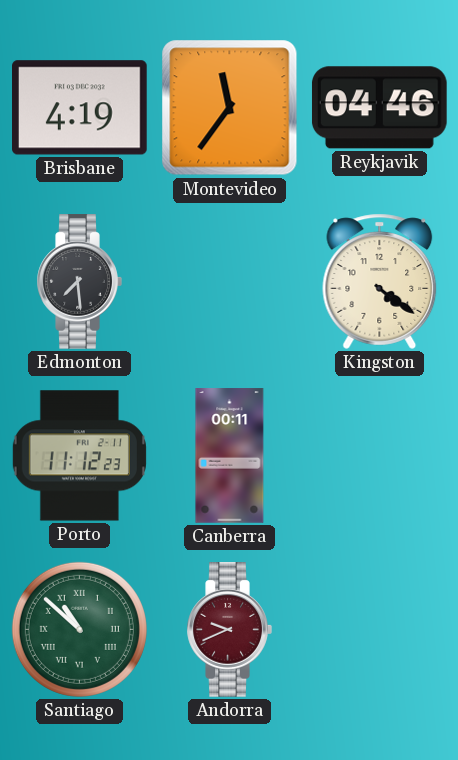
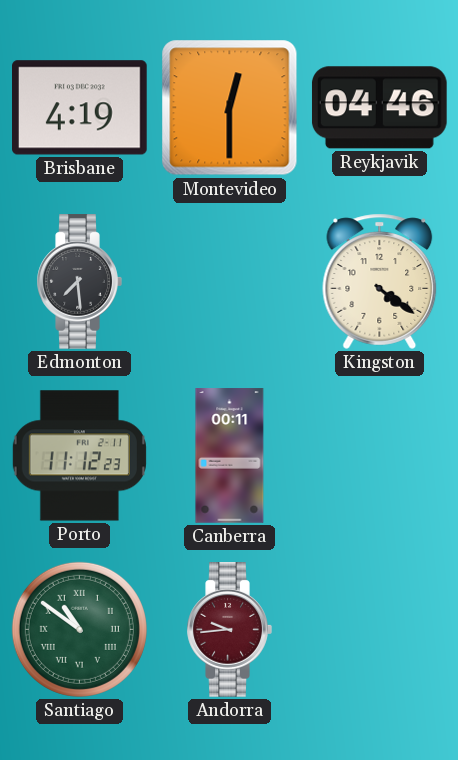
Montevideo: 11:36 -> 12:30 (230, 108)
Santiago: 10:52 -> 10:51 (79, 629)
Andorra: 9:41 -> 9:44 (229, 630)
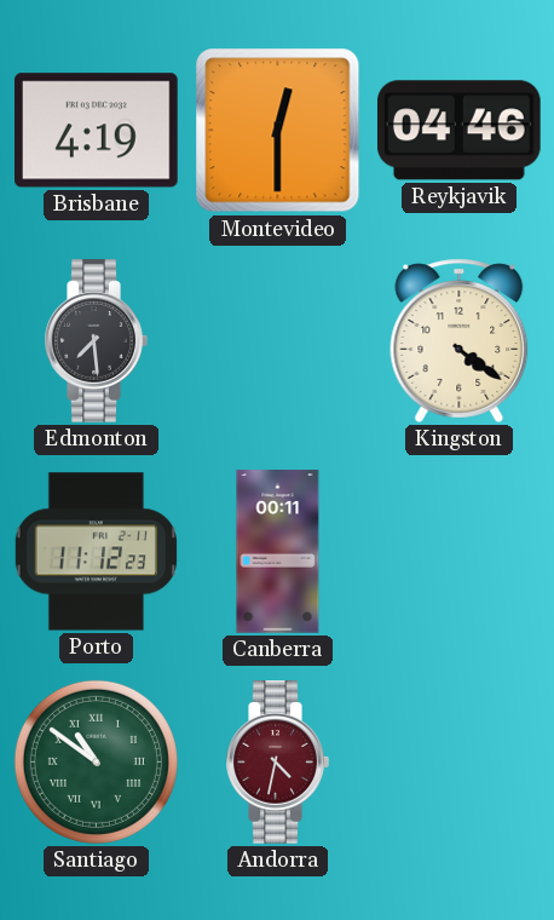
Andorra: 9:44 -> 4:32 (277, 763)
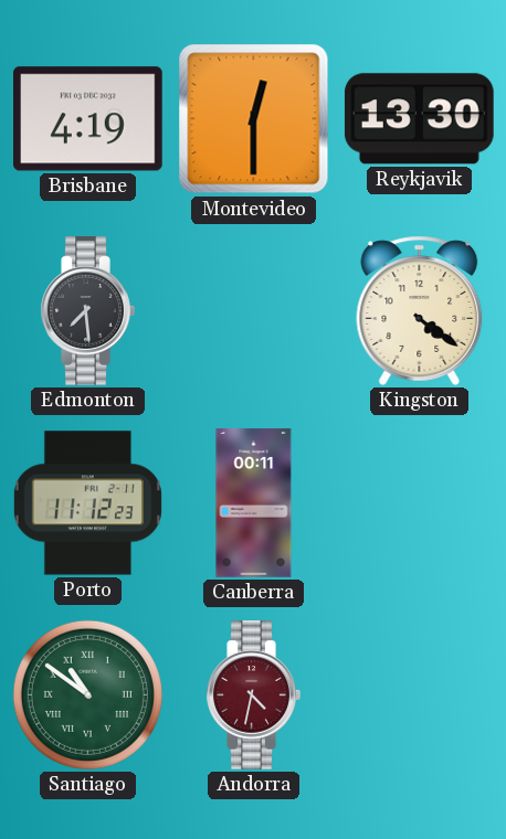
Reykjavik: 04:46 -> 13:30 (419, 119)
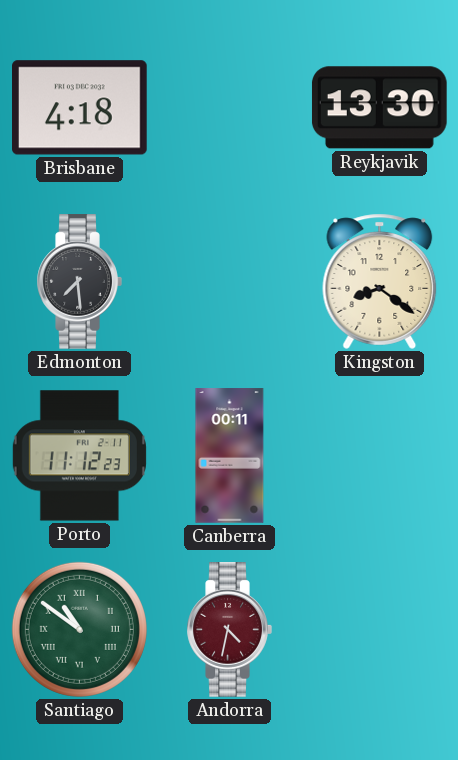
Brisbane: 4:19 -> 4:18 (80, 108)
Montevideo: 12:30 -> none (254, 119)
Kingston: 4:21 -> 8:21 (380, 281)
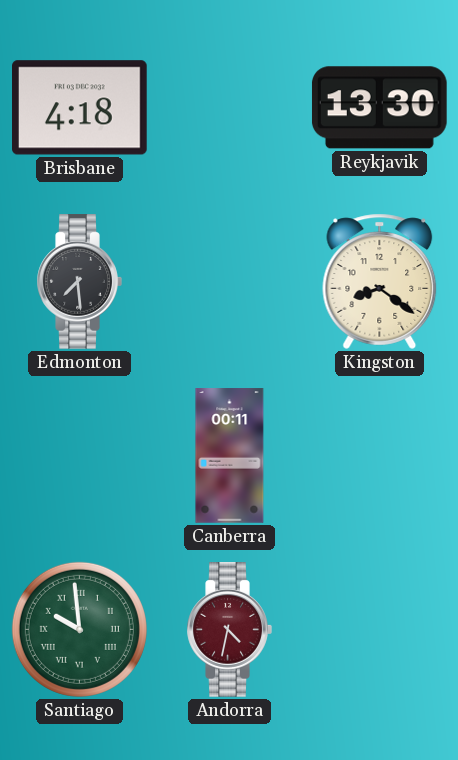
Porto: 11:12 -> none (79, 456)
Santiago: 10:51 -> 9:59 (79, 629)
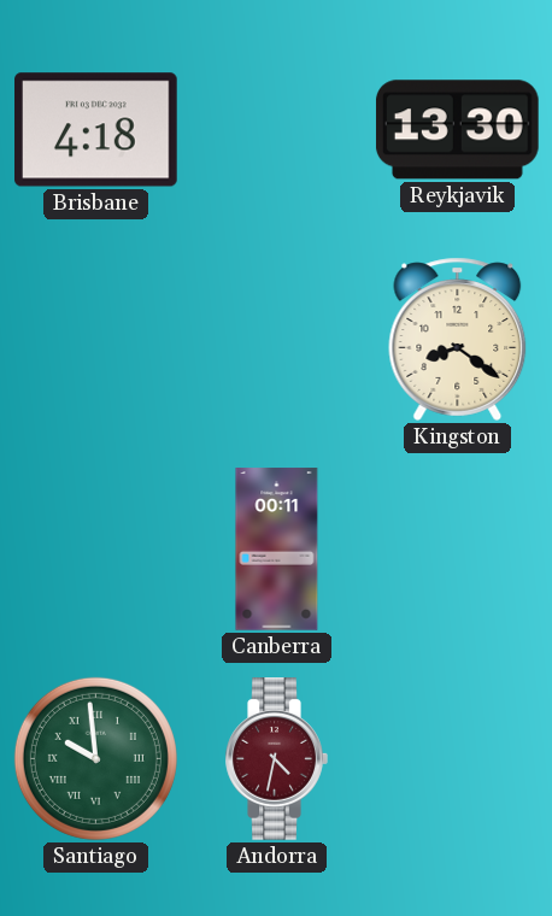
Edmonton: 7:29 -> none (79, 282)
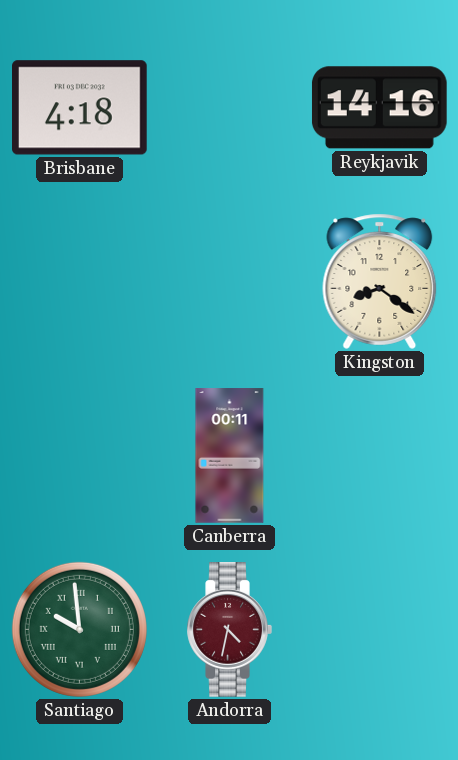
Reykjavik: 13:30 -> 14:16 (379, 108)
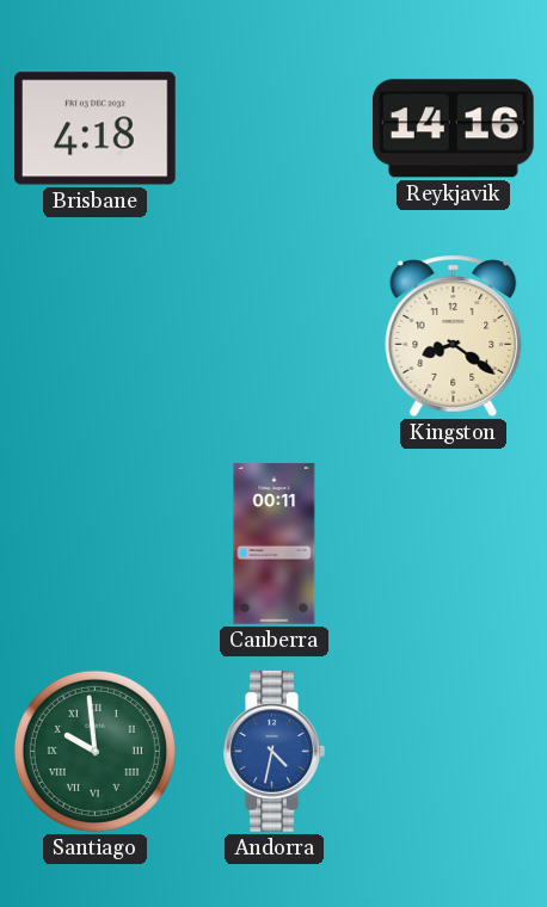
Andorra dial: burgundy -> blue (273, 752)
